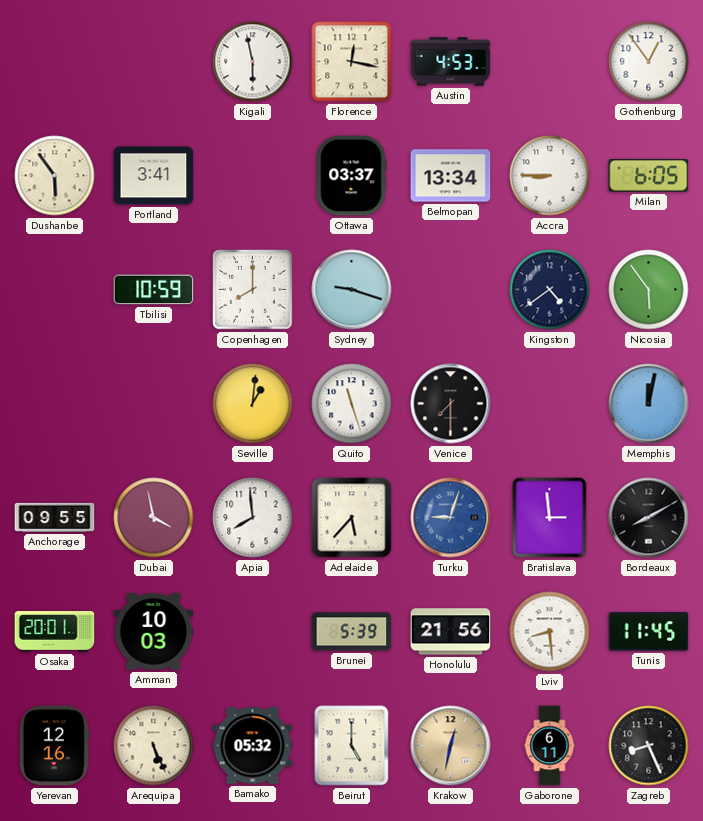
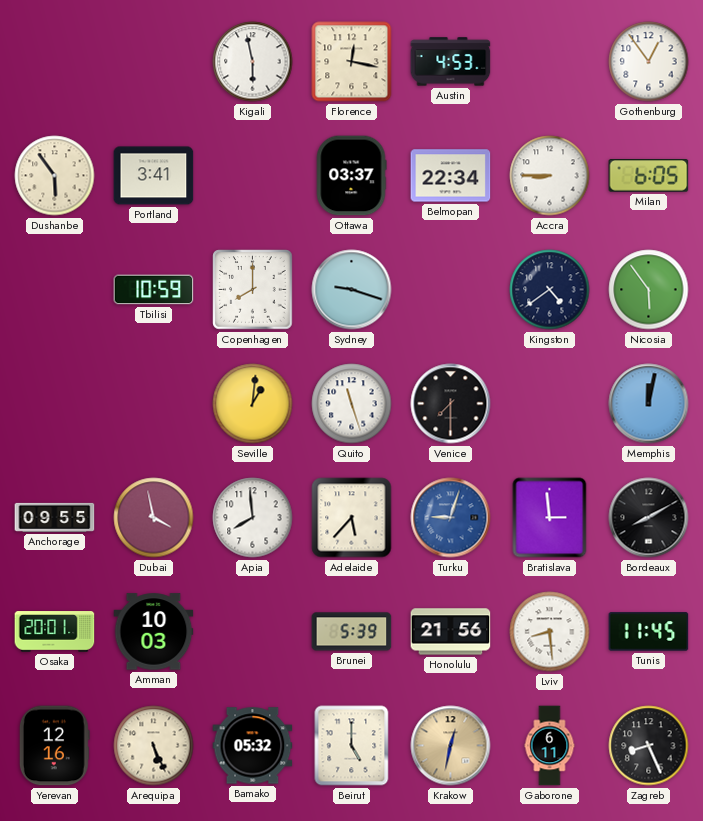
Belmopan: 13:34 -> 22:34 (451, 176)
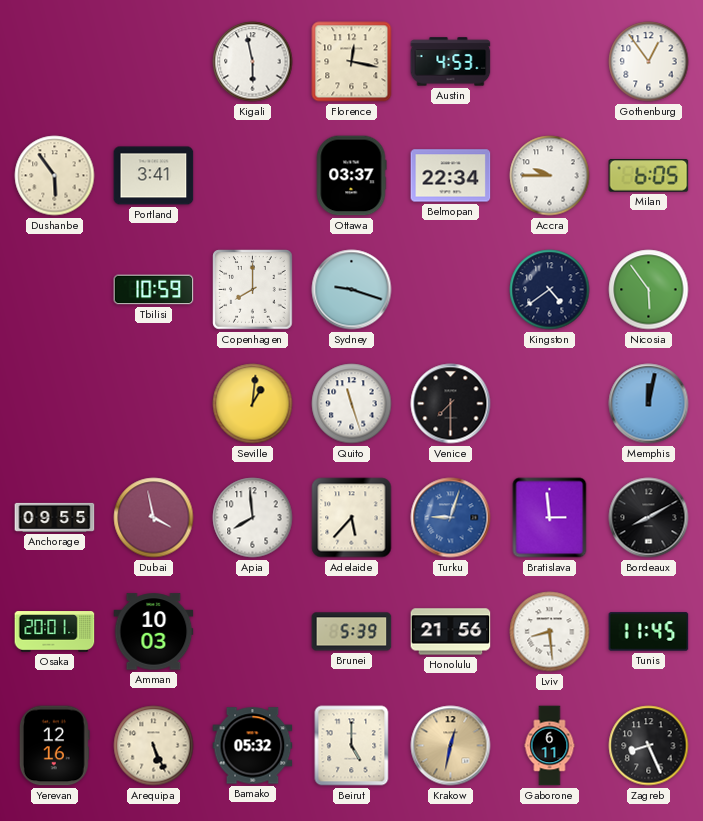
Accra: 8:45 -> 9:45 (550, 176)
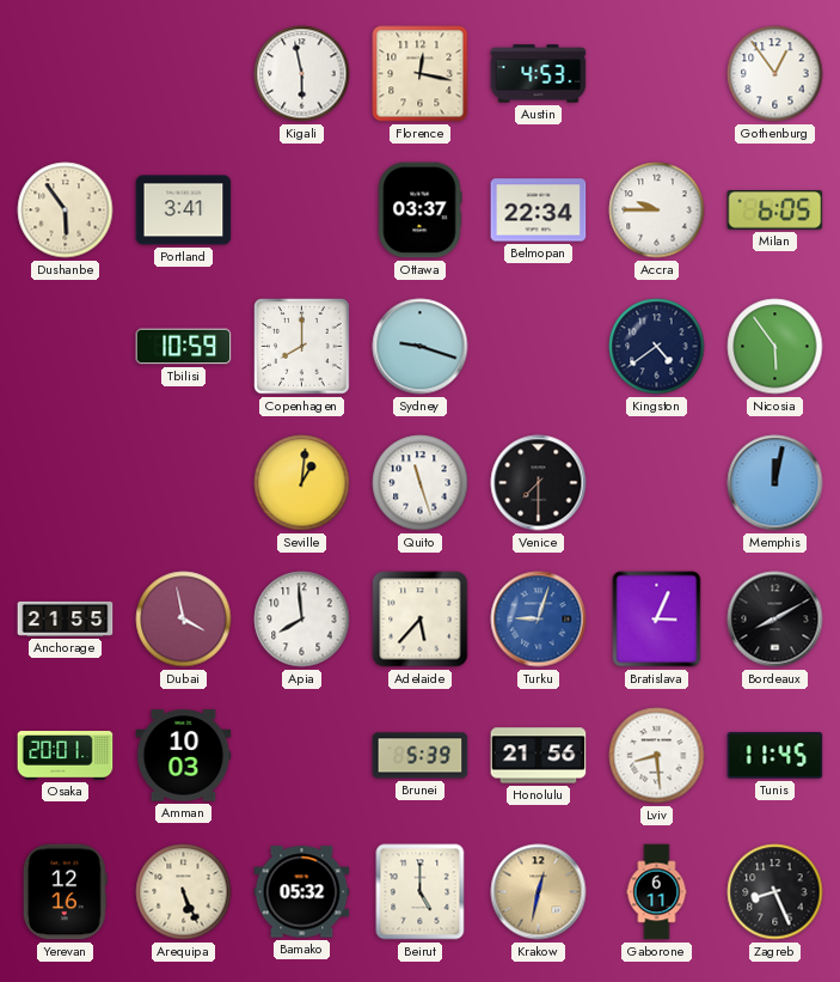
Anchorage: 09:55 -> 21:55 (66, 618)
Bratislava: 2:59 -> 3:04 (657, 620)
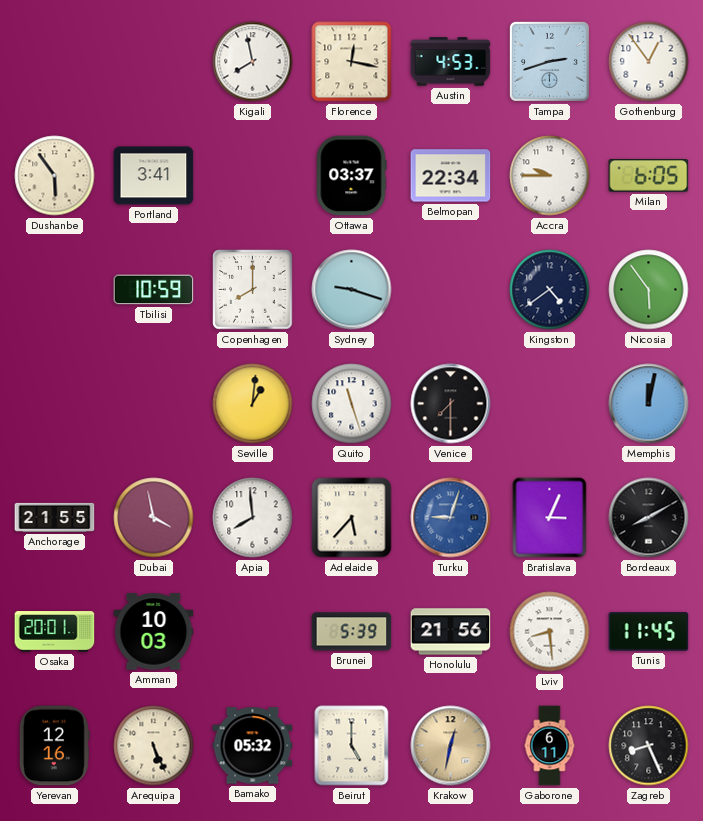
Kigali: 5:58 -> 7:58 (253, 62)
Tampa: none -> 2:42 (549, 61)
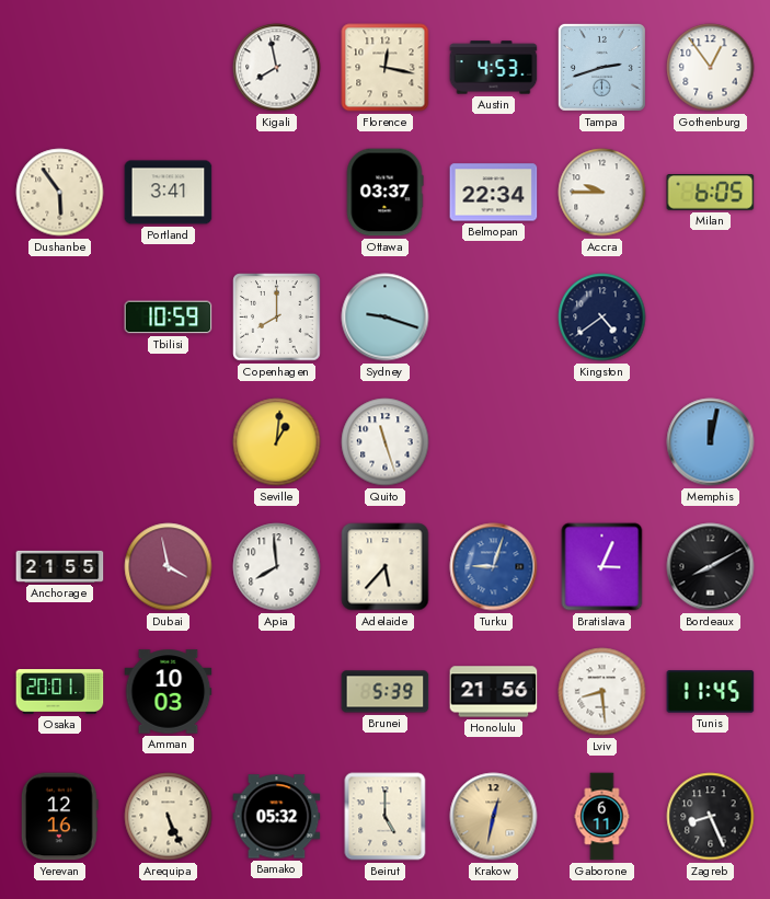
Nicosia: 5:54 -> none (649, 290)
Venice: 7:30 -> none (451, 404)
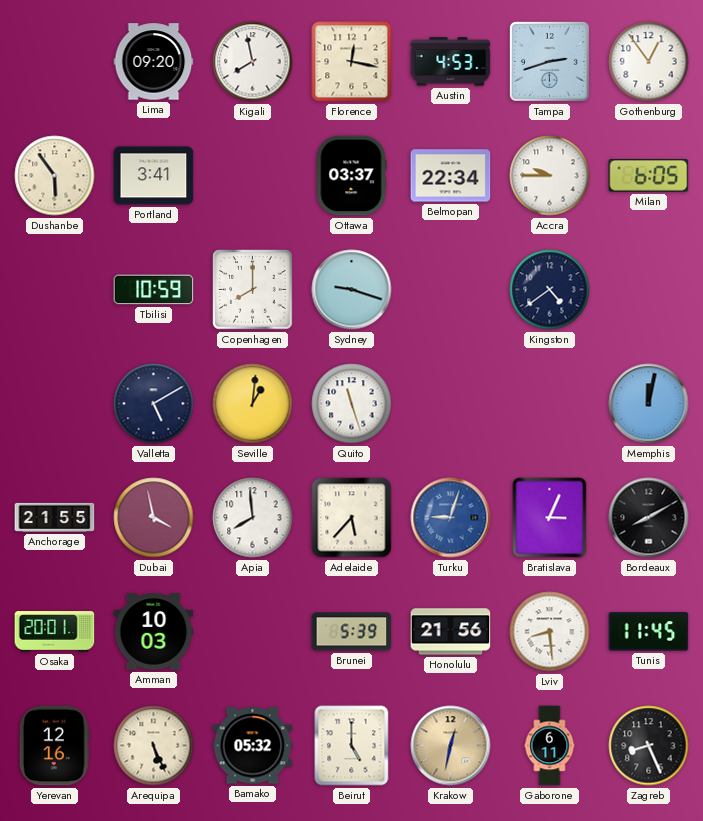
Lima: none -> 09:20 (154, 62)
Valletta: none -> 5:10 (154, 404)
